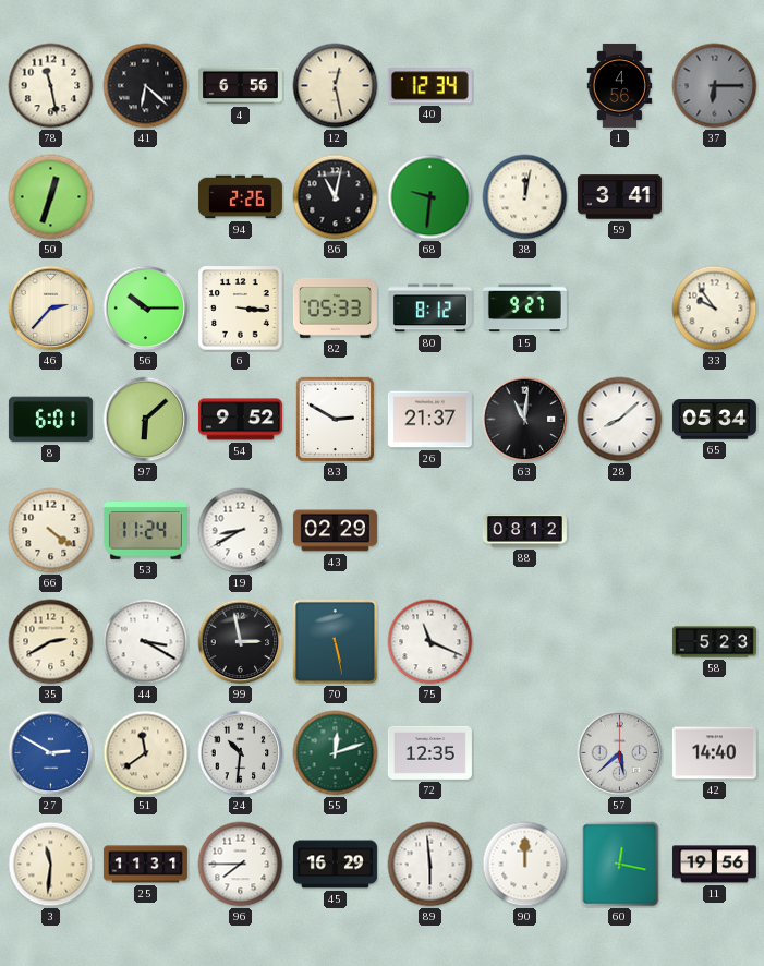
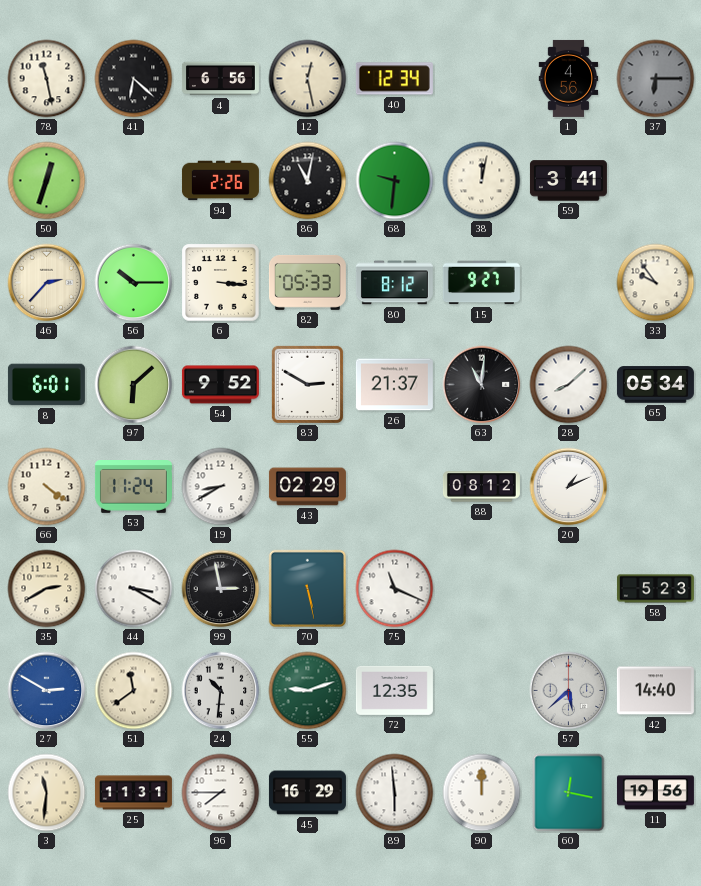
20: none -> 1:11 (569, 487)
55: 12:12 -> 9:12 (308, 691)
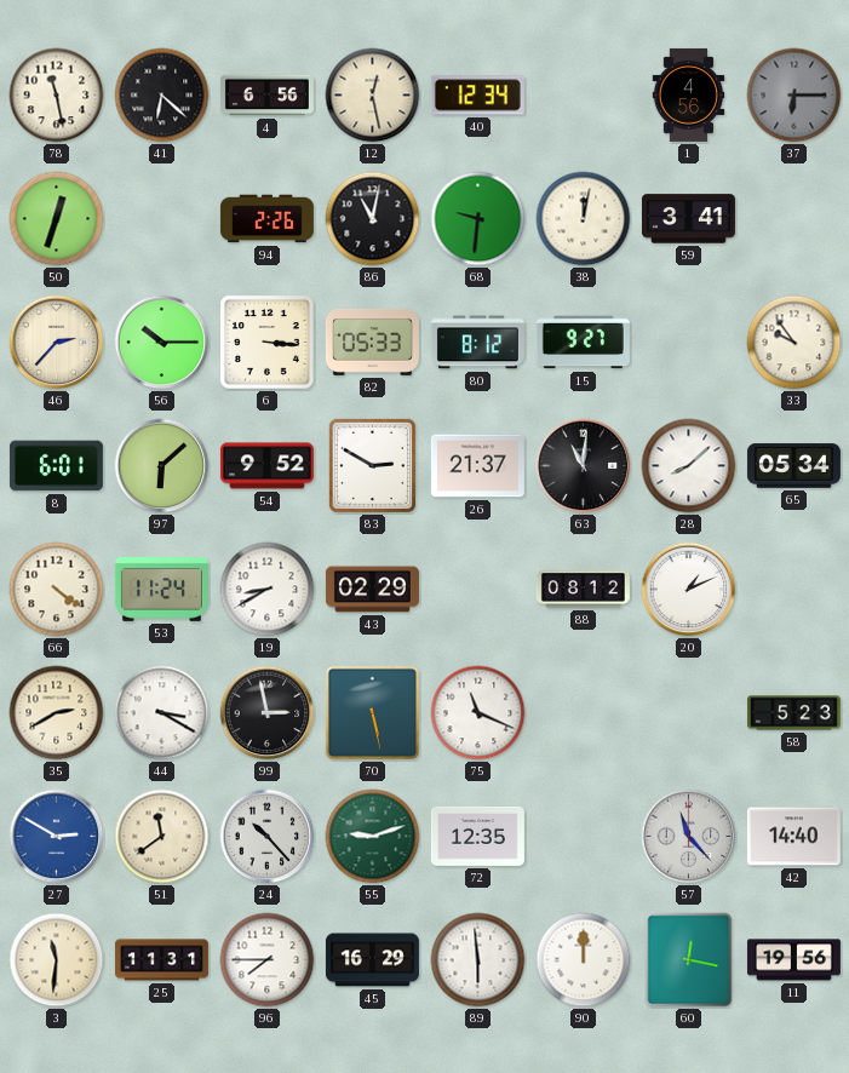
24: 10:31 -> 10:23 (268, 837)
57: 5:38 -> 11:23 (689, 837)
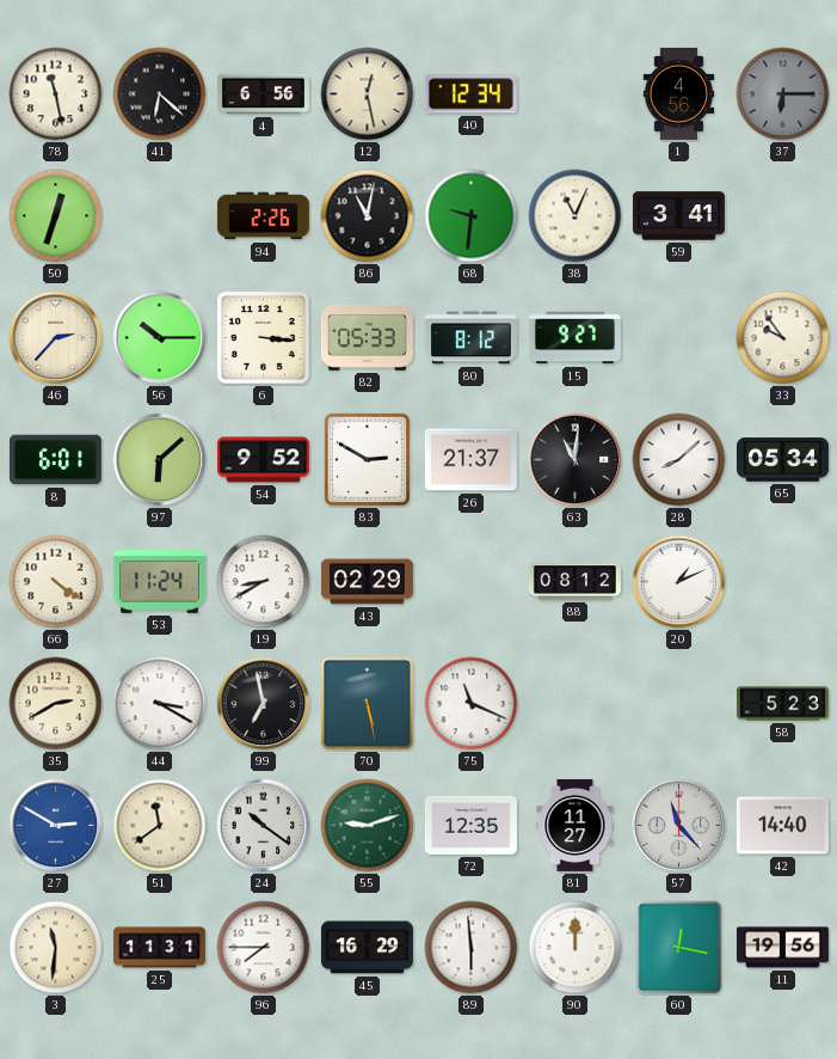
38: 12:02 -> 11:04 (576, 216)
99: 2:58 -> 6:58 (264, 704)
24: 10:23 -> 10:21 (264, 826)
81: none -> 11:27 (576, 825)
